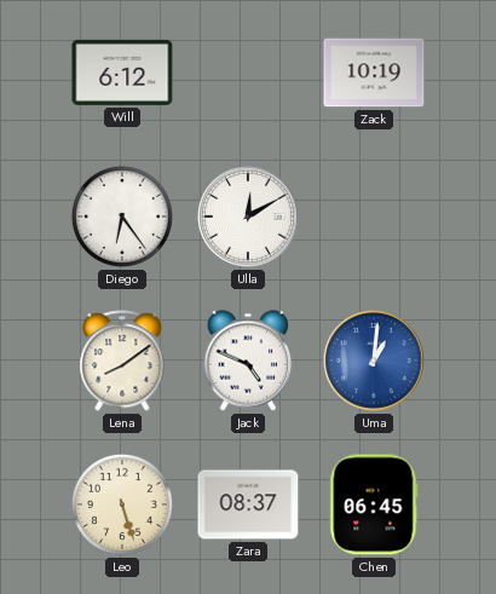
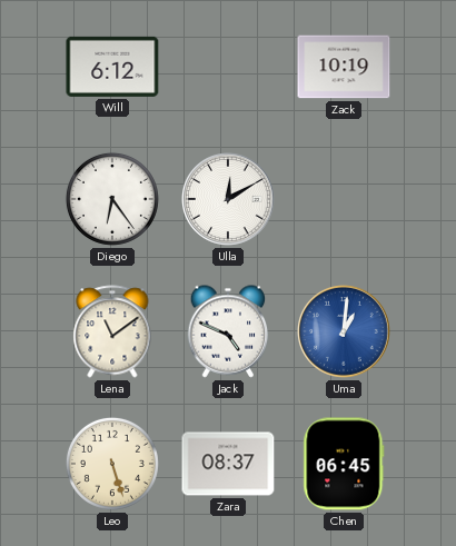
Lena: 8:09 -> 11:09 (112, 331)
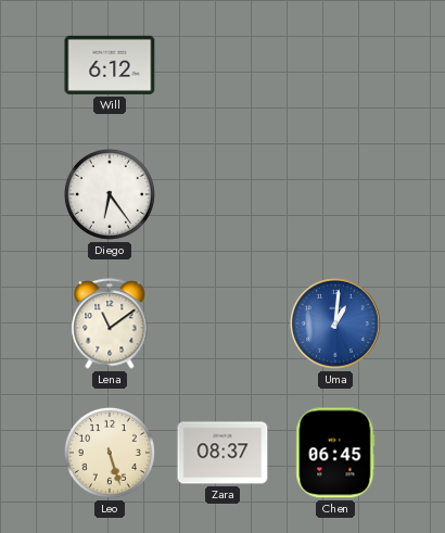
Zack: 10:19 -> none (344, 67)
Ulla: 12:10 -> none (229, 200)
Jack: 4:49 -> none (228, 331)
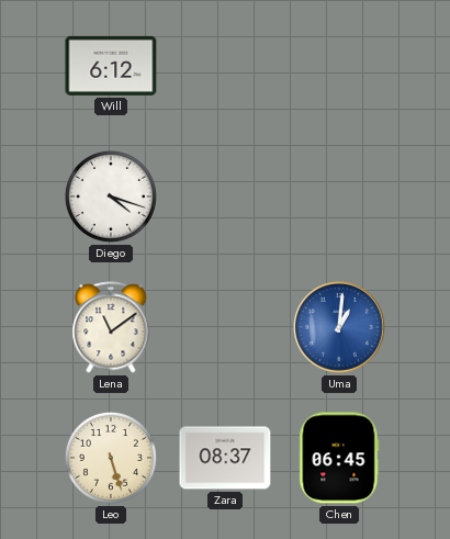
Diego: 6:24 -> 4:18 (111, 196)
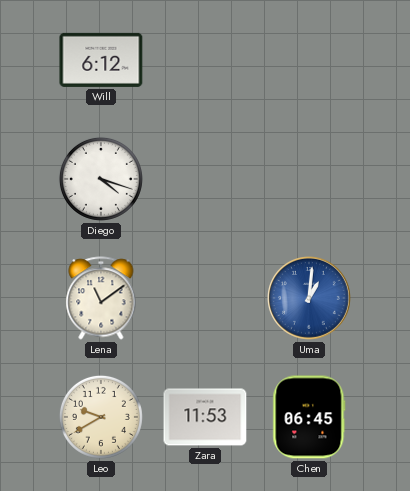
Leo: 5:27 -> 9:40 (101, 417)
Zara: 08:37 -> 11:53 (205, 417)
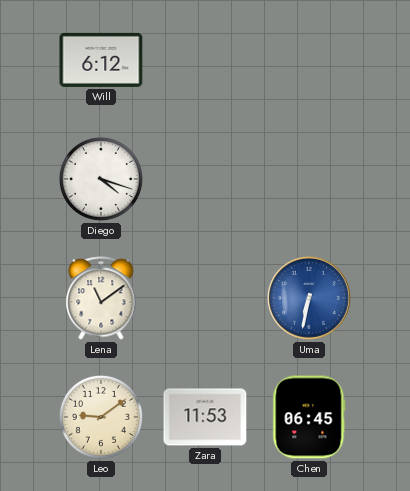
Uma: 1:01 -> 6:32 (310, 299)
Leo: 9:40 -> 9:09 (101, 417)
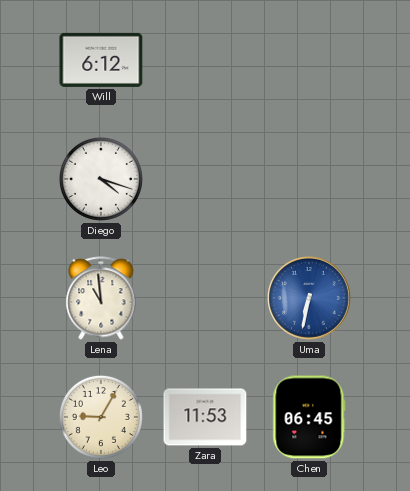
Lena: 11:09 -> 10:59 (101, 298)
Leo: 9:09 -> 9:05 (101, 417)
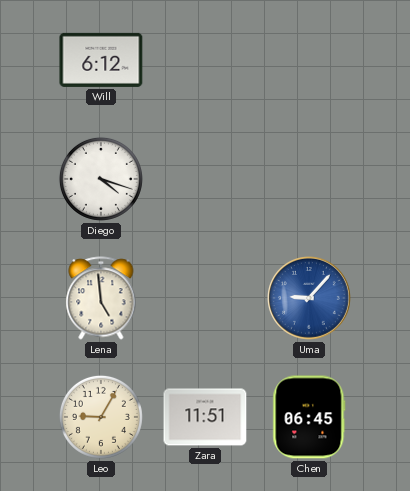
Lena: 10:59 -> 4:59 (101, 298)
Uma: 6:32 -> 9:07 (310, 299)
Zara: 11:53 -> 11:51 (205, 417)
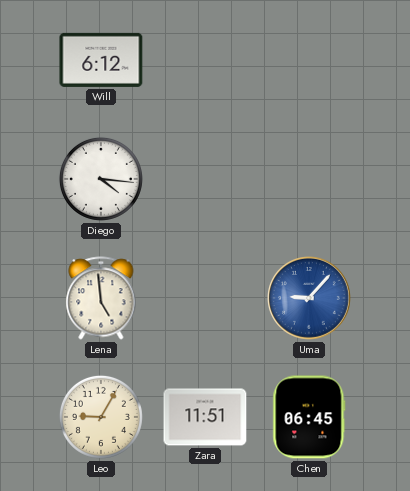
Diego: 4:18 -> 4:16 (101, 179)
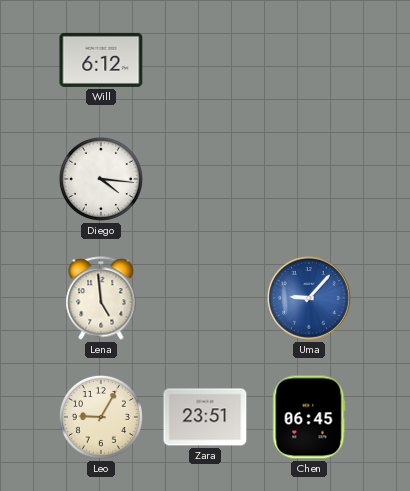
Zara: 11:51 -> 23:51 (205, 417)
